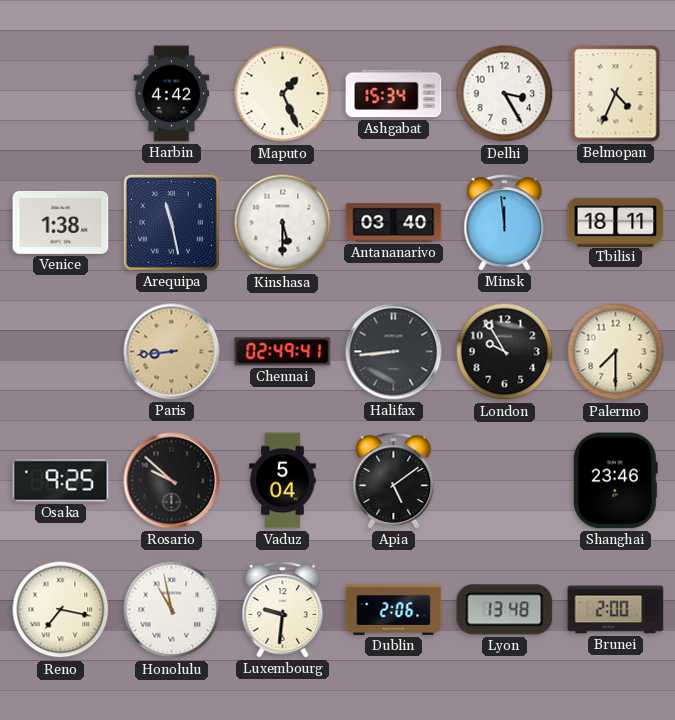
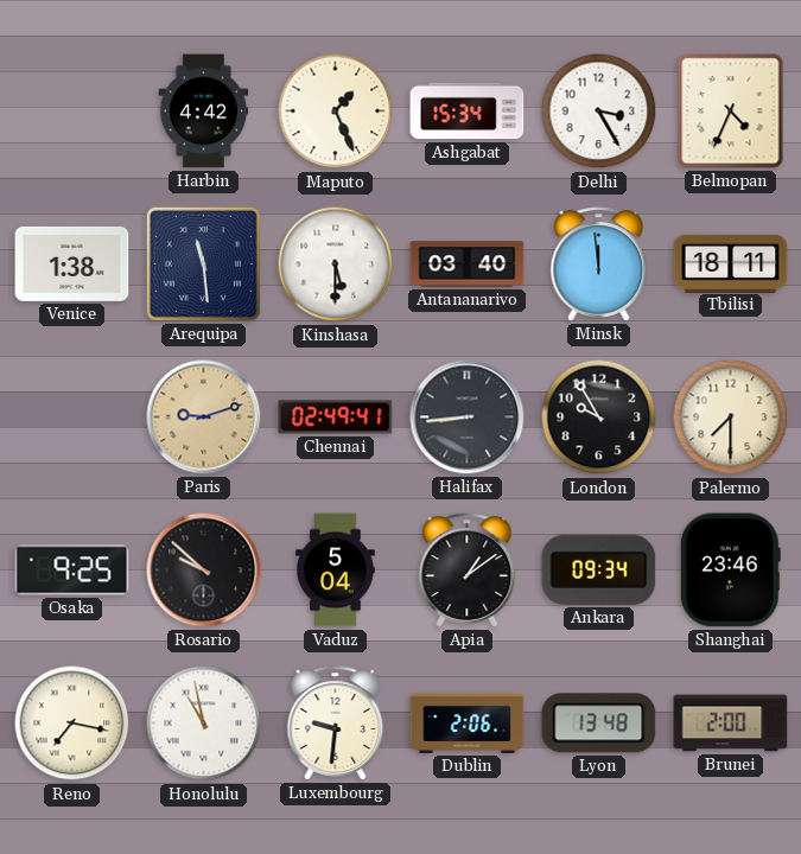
Arequipa: 11:28 -> 11:29 (203, 263)
Paris: 8:44 -> 9:12 (204, 418)
Apia: 5:09 -> 1:09 (468, 571)
Ankara: none -> 09:34 (599, 569)
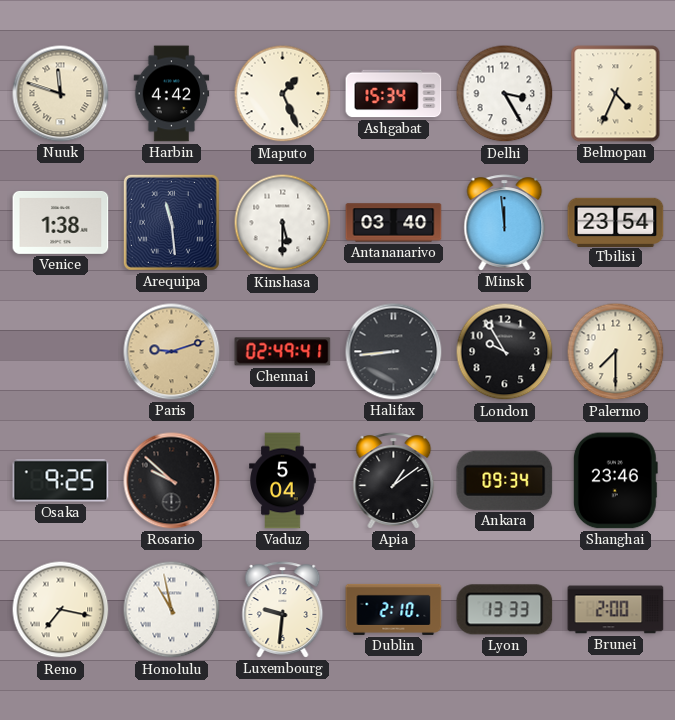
Nuuk: none -> 11:48 (61, 94)
Tbilisi: 18:11 -> 23:54 (616, 222)
Dublin: 2:06 -> 2:10 (394, 609)
Lyon: 13:48 -> 13:33 (505, 610)
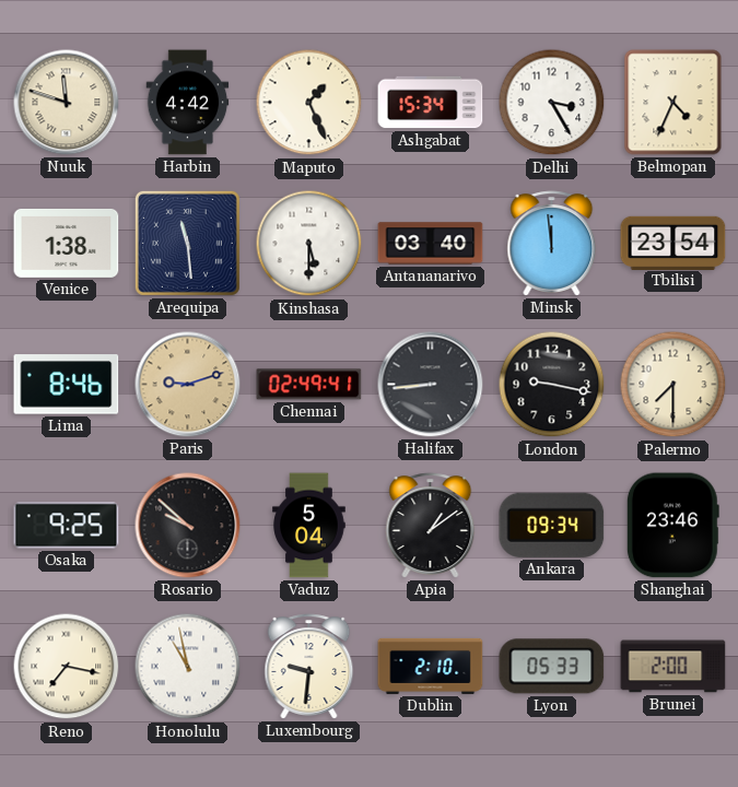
Lima: none -> 8:46 (67, 385)
London: 9:55 -> 9:17 (552, 385)
Lyon: 13:33 -> 05:33 (552, 667)
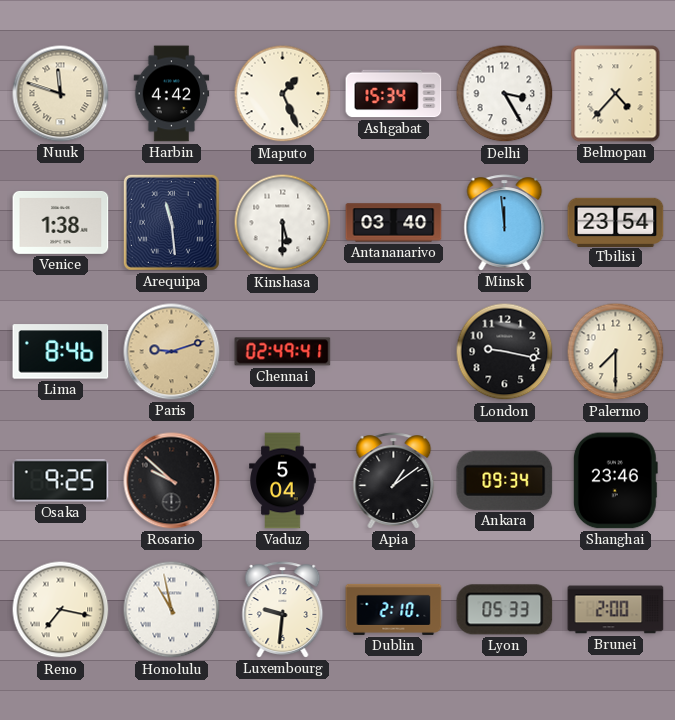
Belmopan: 4:34 -> 4:37 (616, 94)
Halifax: 8:44 -> none (431, 385)
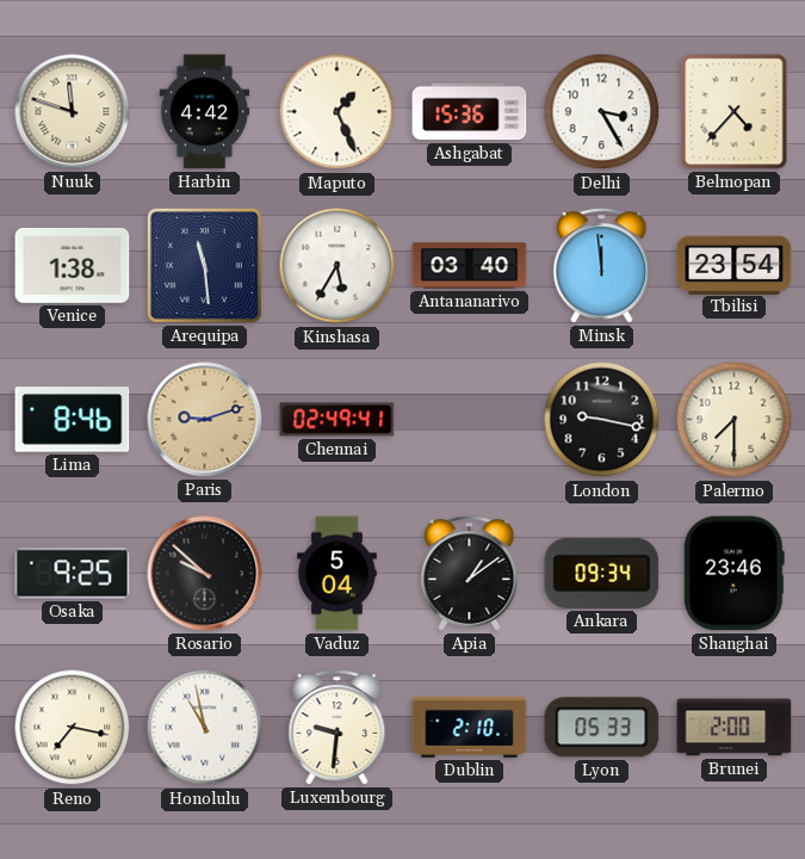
Ashgabat: 15:34 -> 15:36 (470, 112)
Kinshasa: 5:30 -> 5:35 (338, 266)
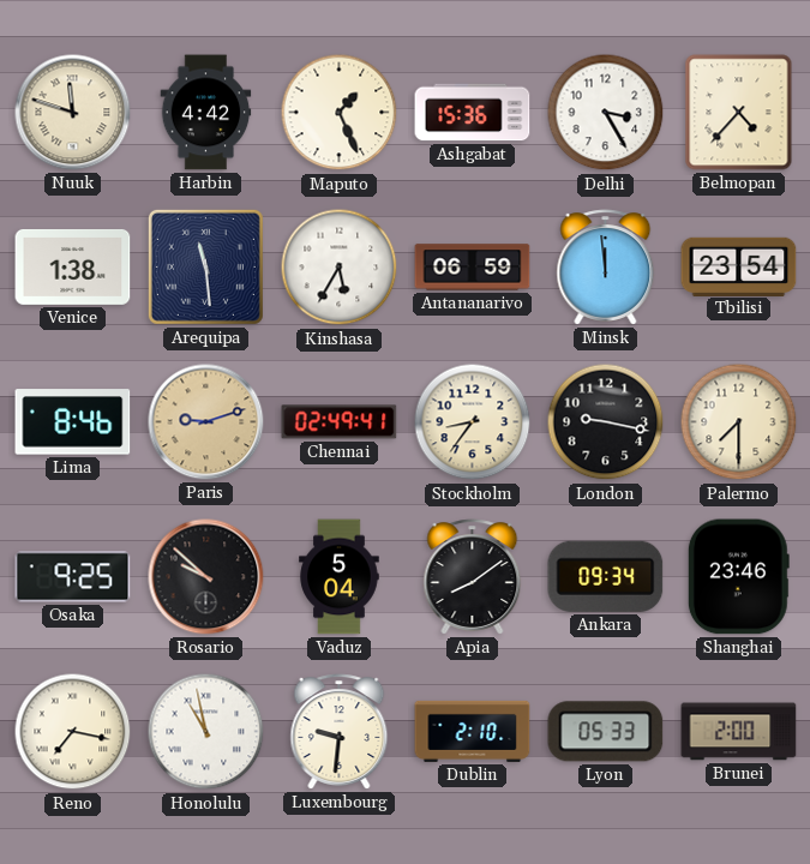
Antananarivo: 03:40 -> 06:59 (473, 268)
Stockholm: none -> 8:36 (473, 422)
Apia: 1:09 -> 8:09 (473, 577)
